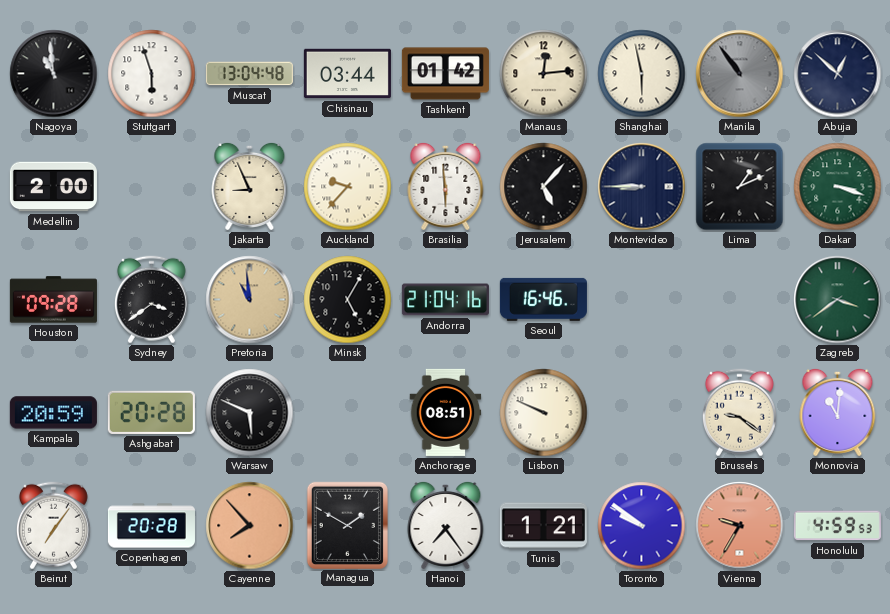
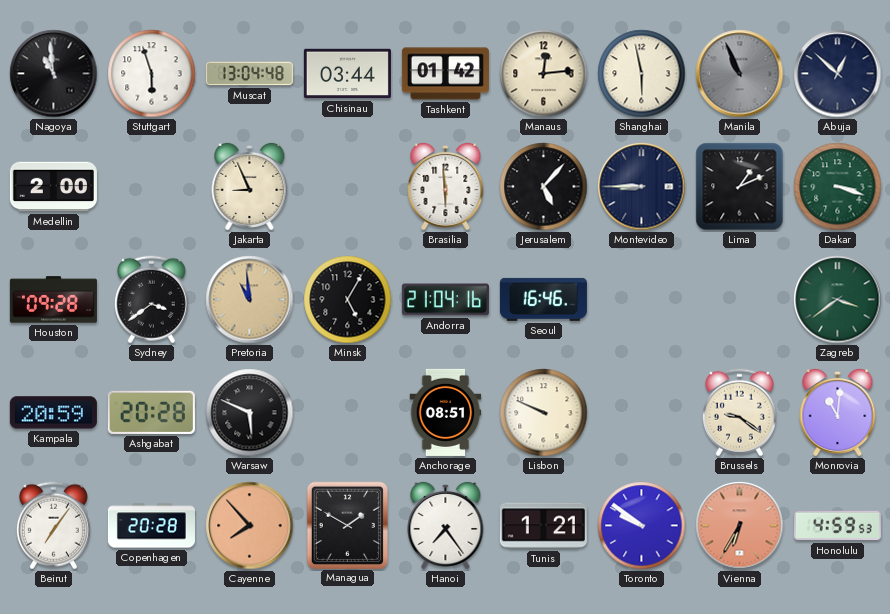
Manila: 10:54 -> 10:56 (740, 74)
Auckland: 9:37 -> none (348, 187)
Vienna: 9:35 -> 6:35 (740, 526)
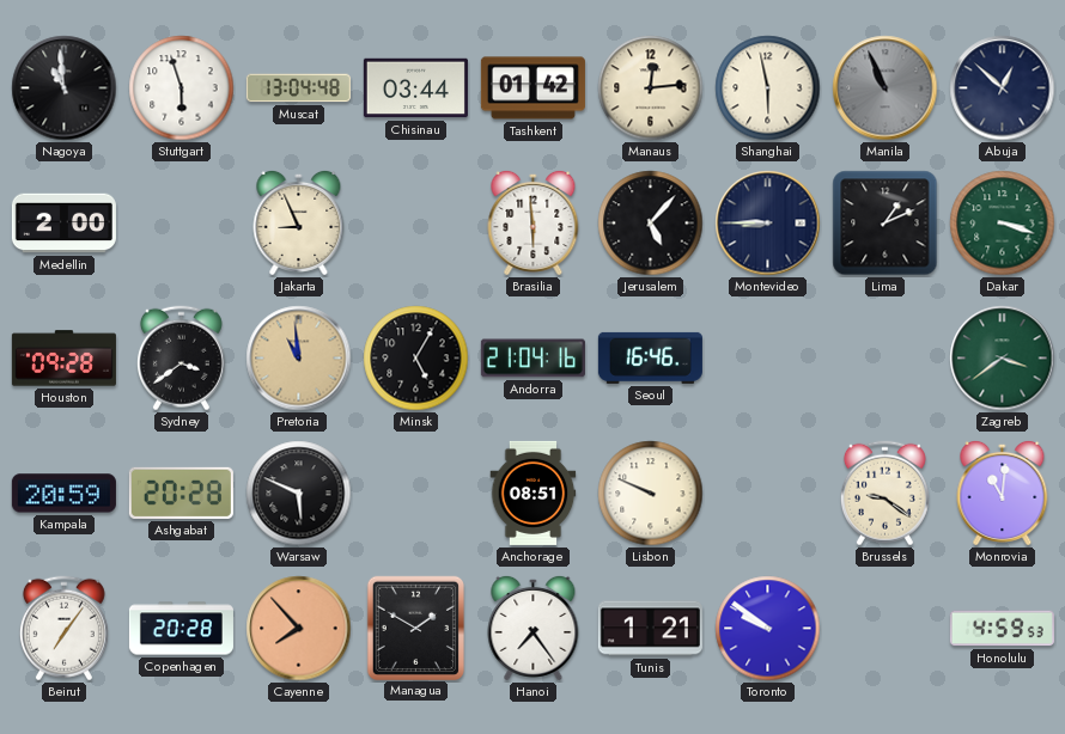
Vienna: 6:35 -> none (740, 526)
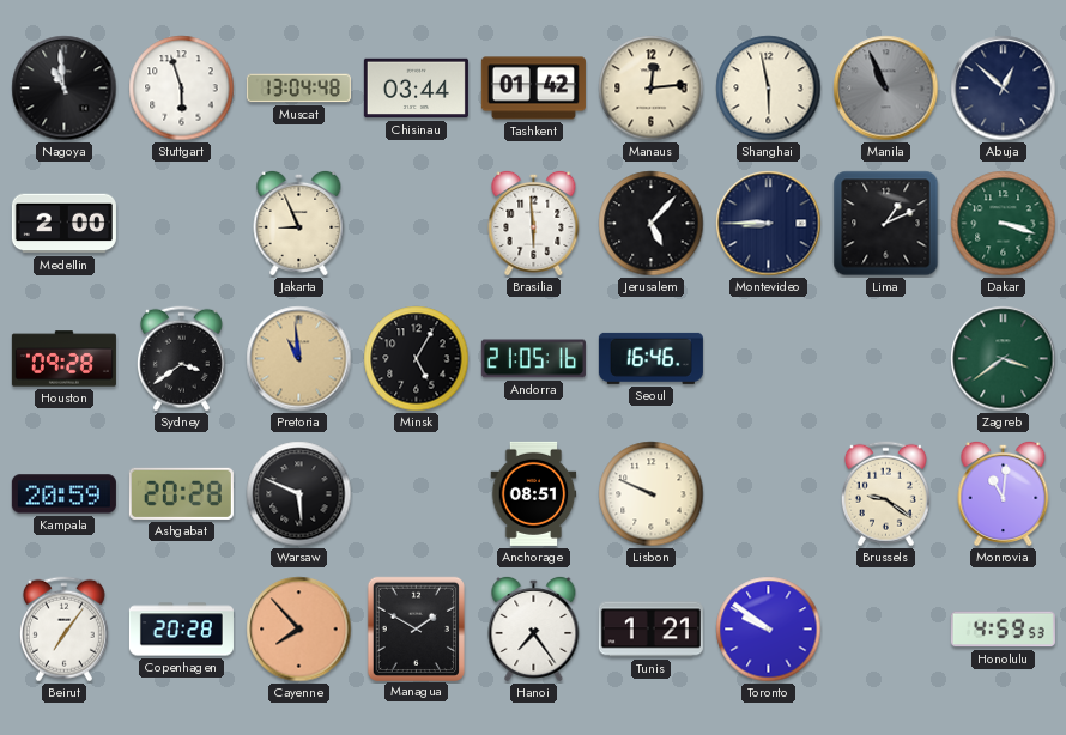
Andorra: 21:04 -> 21:05 (533, 359)
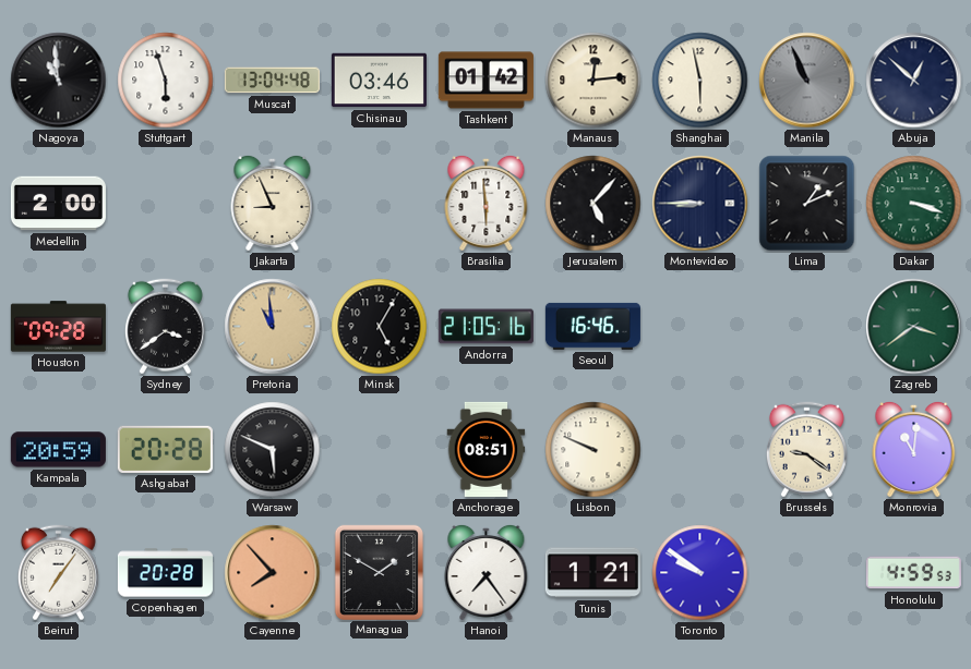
Chisinau: 03:44 -> 03:46 (379, 81)
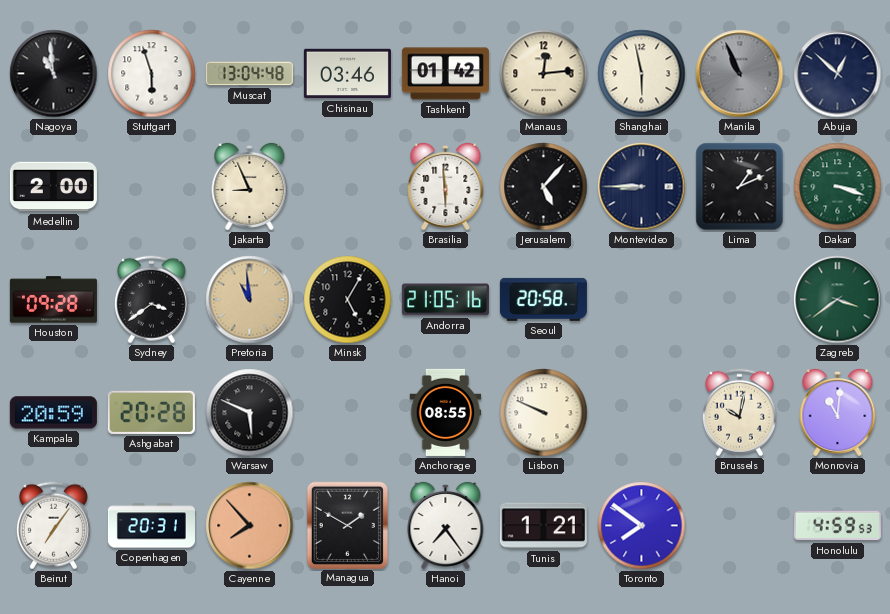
Seoul: 16:46 -> 20:58 (543, 299)
Anchorage: 08:51 -> 08:55 (446, 412)
Brussels: 9:21 -> 10:02 (739, 413)
Copenhagen: 20:28 -> 20:31 (151, 526)
Toronto: 9:51 -> 7:51 (642, 526)
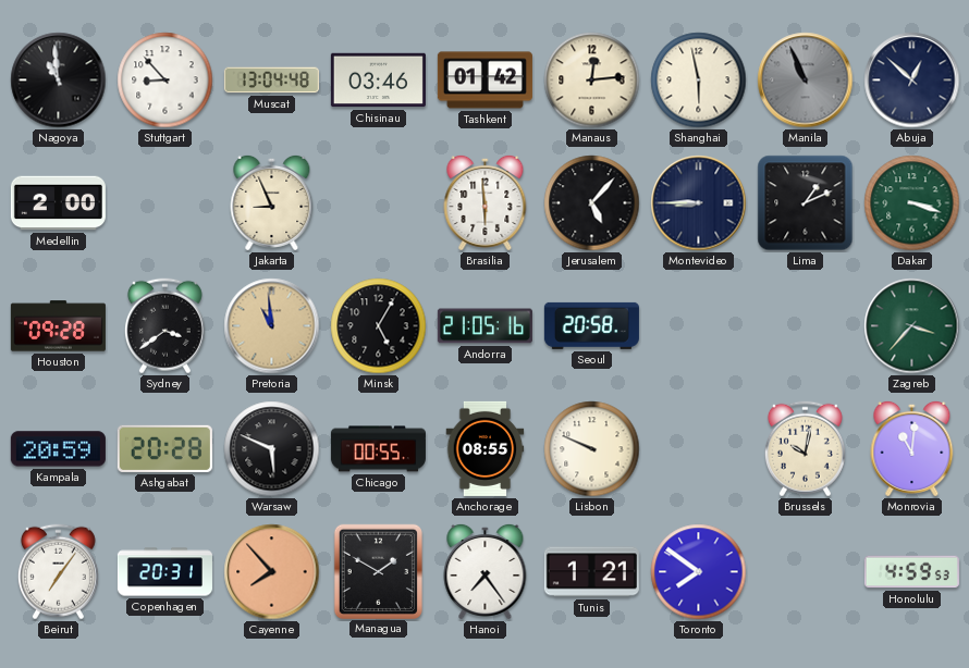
Stuttgart: 5:57 -> 8:53 (165, 81)
Zagreb: 3:39 -> 3:37 (912, 326)
Chicago: none -> 00:55 (378, 449)
